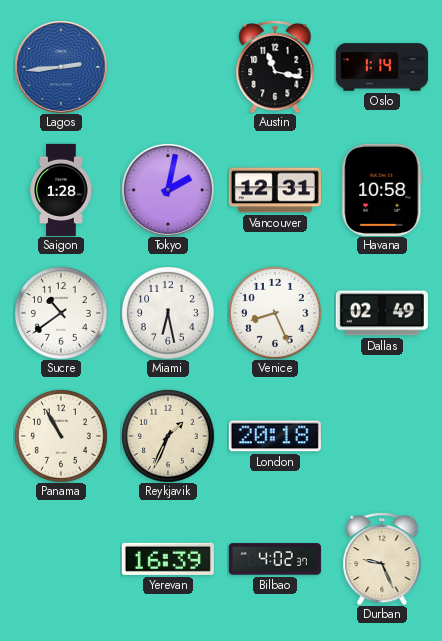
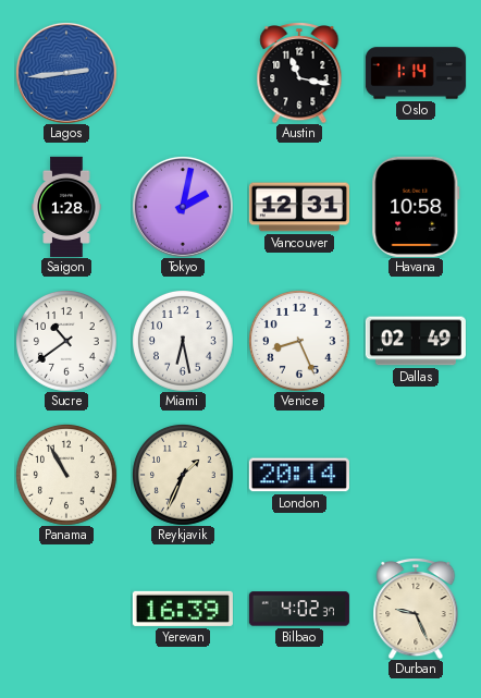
London: 20:18 -> 20:14 (299, 475)
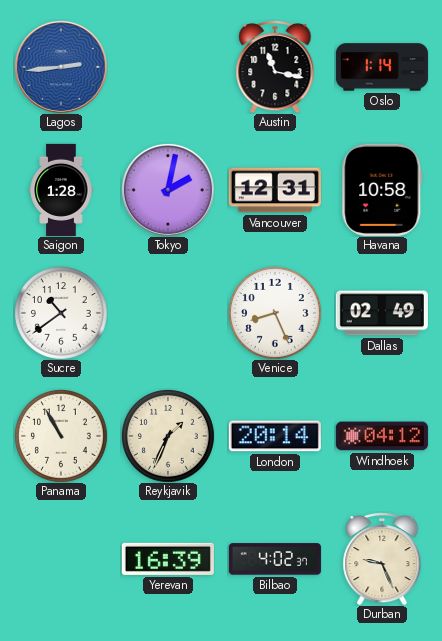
Miami: 6:28 -> none (183, 341)
Windhoek: none -> 04:12 (382, 436)
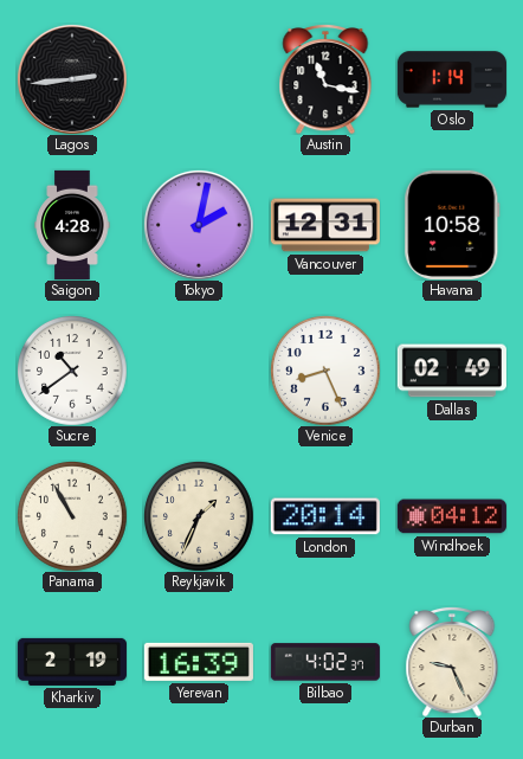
Lagos dial: blue -> black (72, 79)
Saigon: 1:28 -> 4:28 (72, 225)
Kharkiv: none -> 2:19 (72, 662)
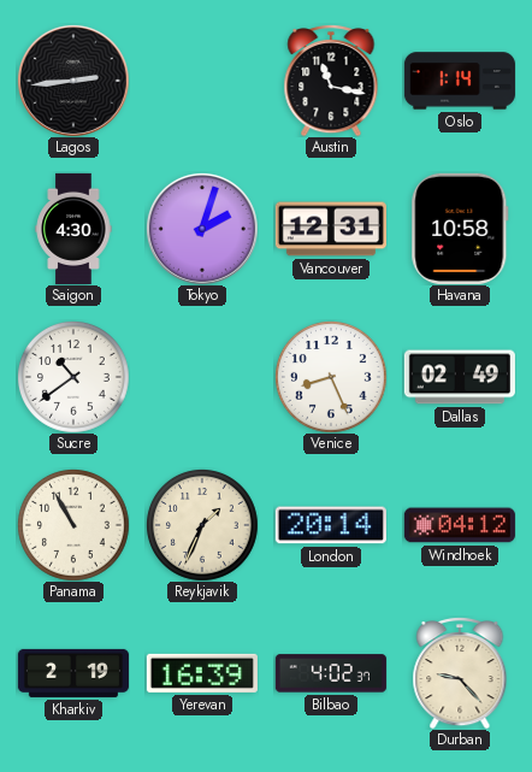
Saigon: 4:28 -> 4:30 (73, 229)
Tokyo: 2:02 -> 2:03 (202, 229)
Durban: 9:26 -> 9:23 (460, 673)
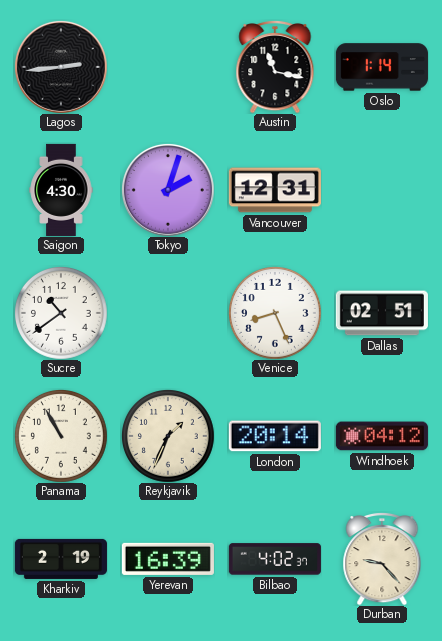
Havana: 10:58 -> none (460, 229)
Dallas: 02:49 -> 02:51 (382, 313)
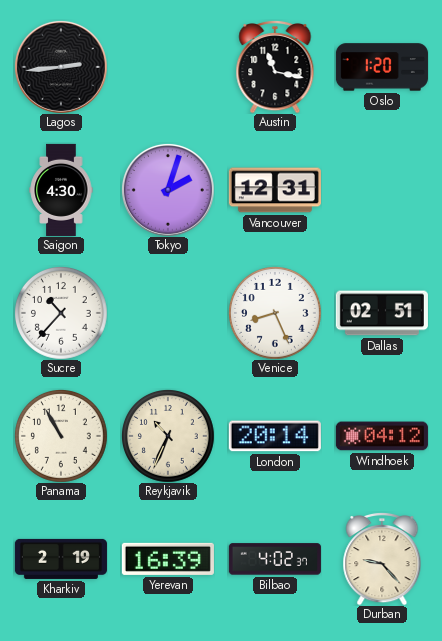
Oslo: 1:14 -> 1:20 (382, 67)
Sucre: 10:39 -> 10:37 (61, 313)
Reykjavik: 1:34 -> 10:34 (168, 436)
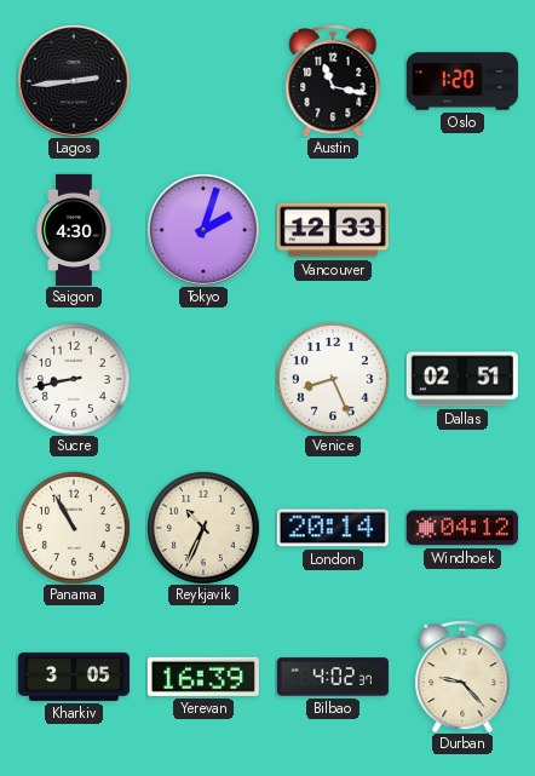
Vancouver: 12:31 -> 12:33 (333, 230)
Sucre: 10:37 -> 8:43 (74, 379)
Kharkiv: 2:19 -> 3:05 (74, 677)
